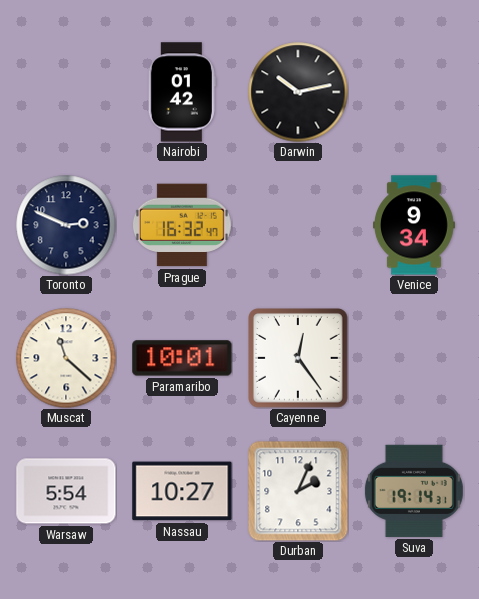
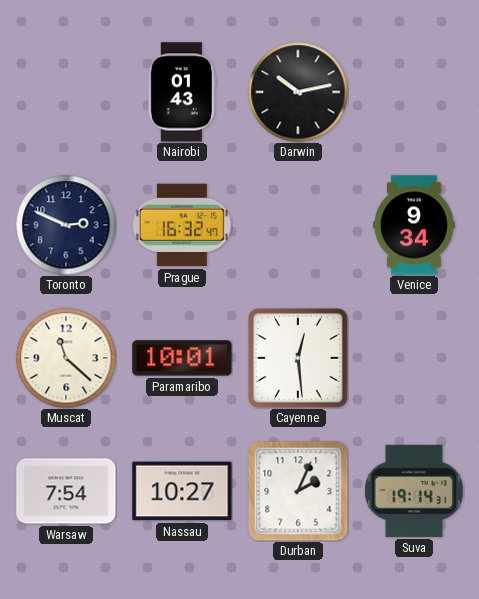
Nairobi: 01:42 -> 01:43 (182, 92)
Cayenne: 12:24 -> 12:29 (299, 359)
Warsaw: 5:54 -> 7:54 (66, 491)
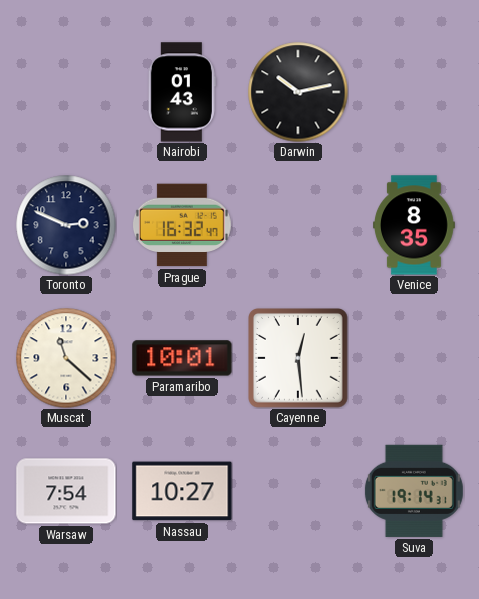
Venice: 9:34 -> 8:35 (415, 225)
Durban: 2:04 -> none (298, 491)
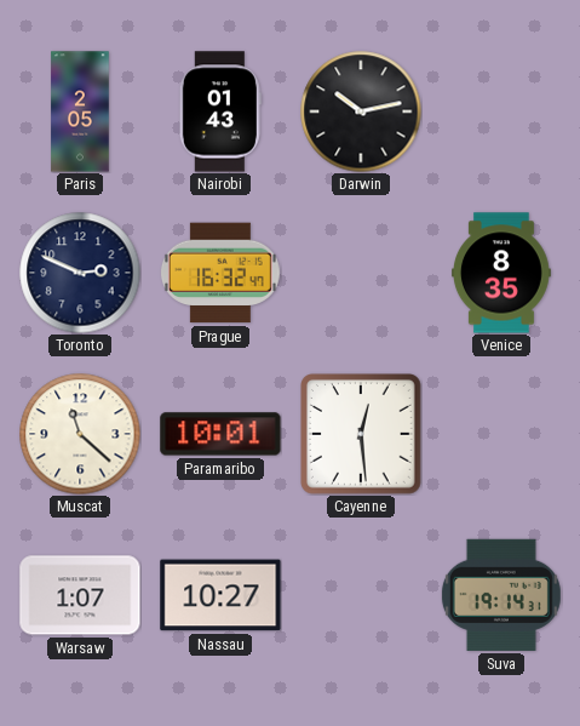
Paris: none -> 2:05 (80, 112)
Warsaw: 7:54 -> 1:07 (80, 595)
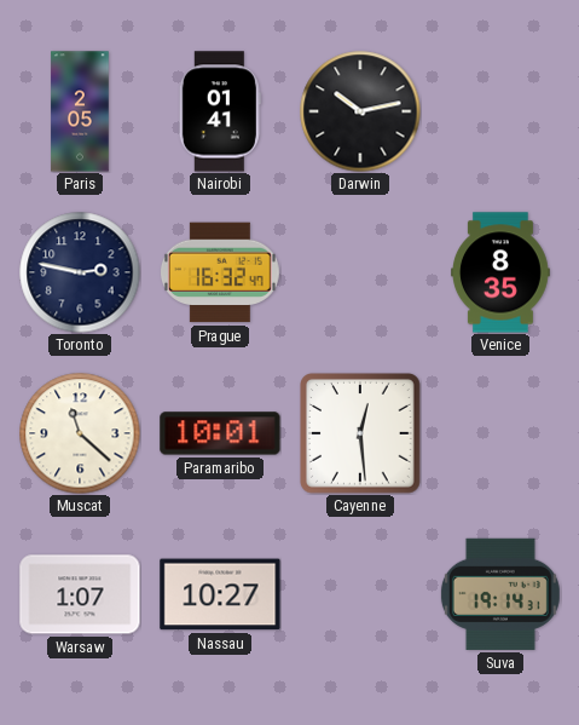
Nairobi: 01:43 -> 01:41 (220, 111)
Toronto: 2:49 -> 2:47 (80, 272)
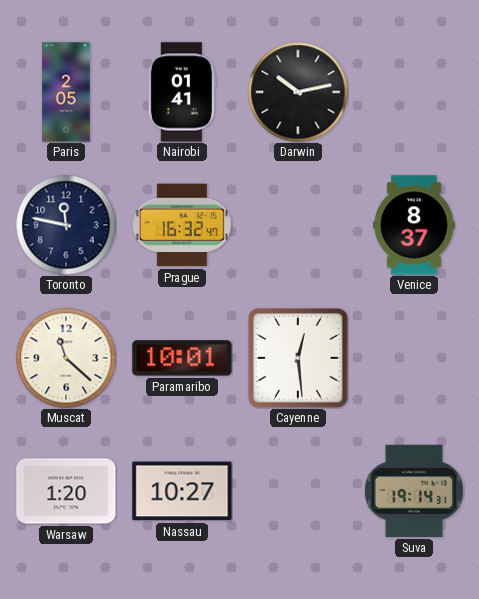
Toronto: 2:47 -> 11:47 (66, 225)
Venice: 8:35 -> 8:37 (415, 225)
Warsaw: 1:07 -> 1:20 (66, 491)
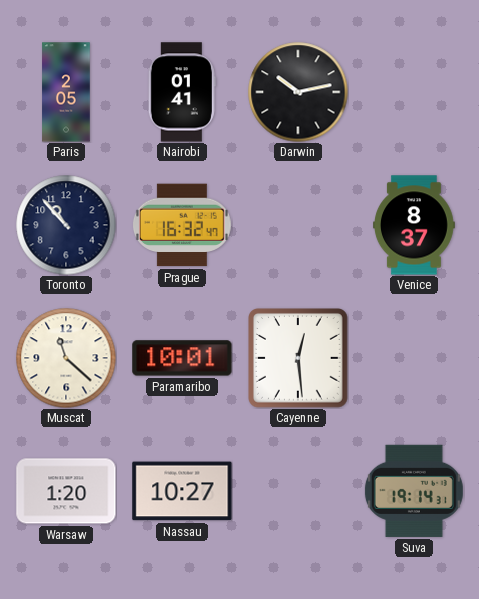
Toronto: 11:47 -> 10:53 (66, 225)
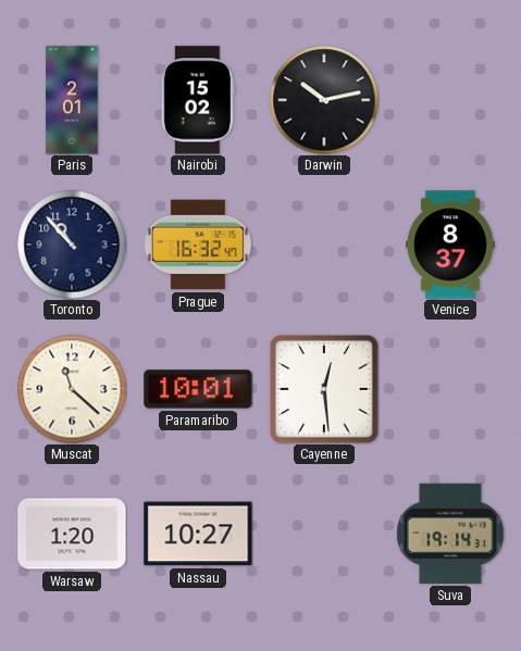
Paris: 2:05 -> 2:01 (72, 100)
Nairobi: 01:41 -> 15:02 (198, 100)
